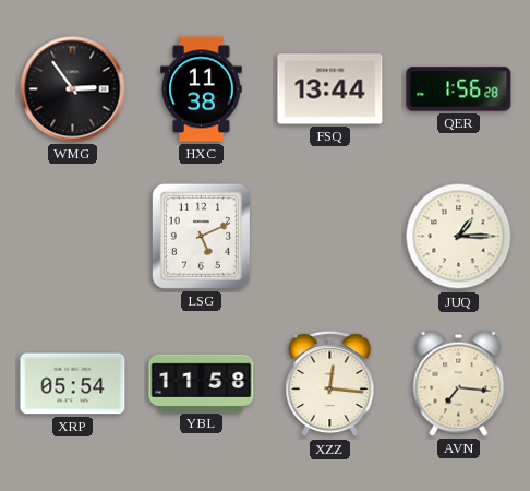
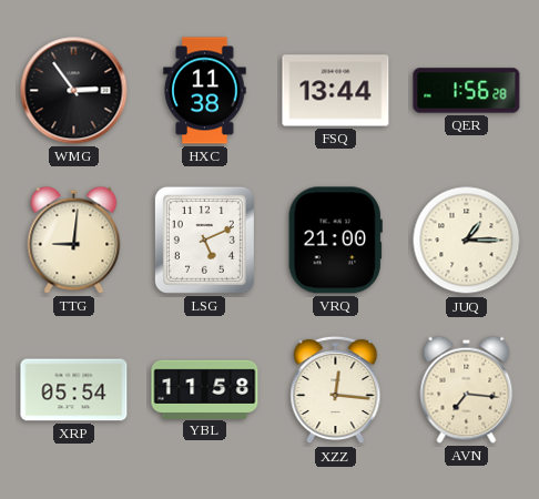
TTG: none -> 9:01 (74, 240)
VRQ: none -> 21:00 (335, 241)
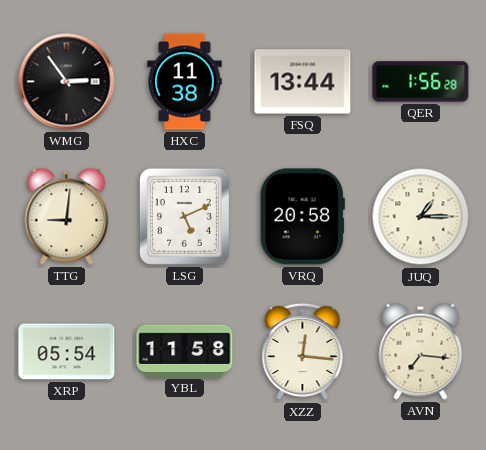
VRQ: 21:00 -> 20:58 (302, 217)
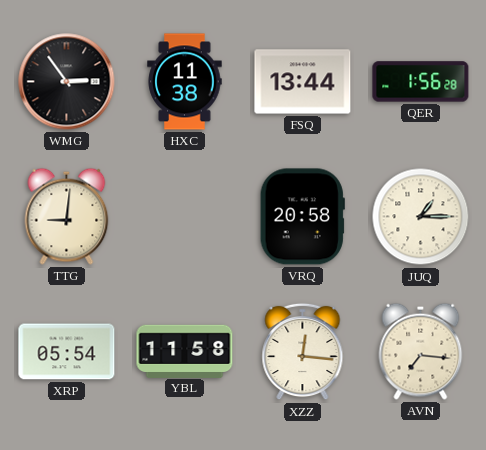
LSG: 5:11 -> none (184, 216)
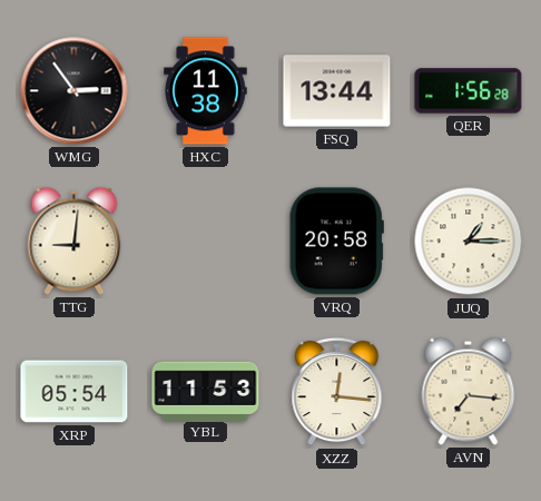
YBL: 11:58 -> 11:53 (206, 391)
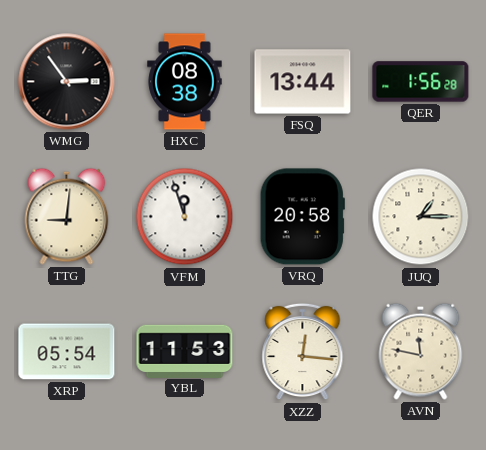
HXC: 11:38 -> 08:38 (185, 82)
VFM: none -> 11:57 (185, 217)
AVN: 7:16 -> 11:47 (421, 351)
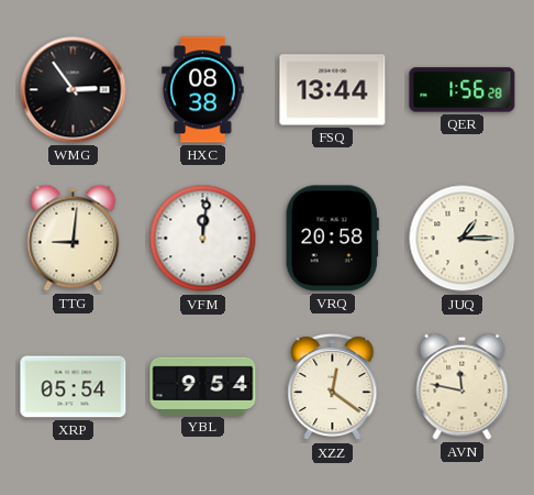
VFM: 11:57 -> 12:01 (203, 239)
YBL: 11:53 -> 9:54 (203, 386)
XZZ: 12:16 -> 12:21 (333, 387)
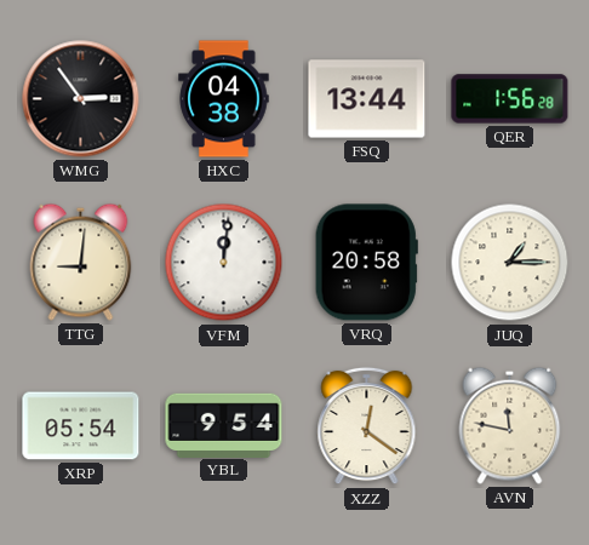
HXC: 08:38 -> 04:38 (224, 99)
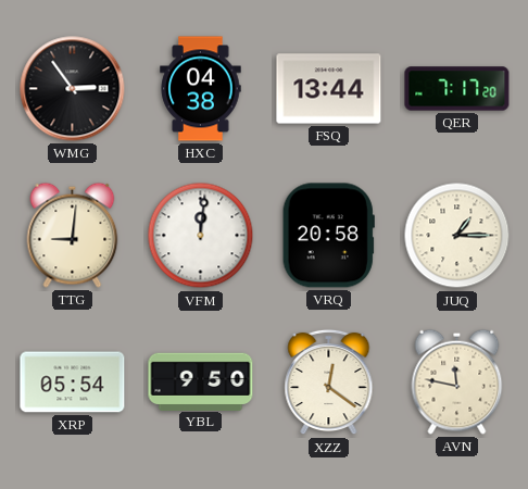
QER: 1:56 -> 7:17 (457, 89)
YBL: 9:54 -> 9:50 (201, 381)
